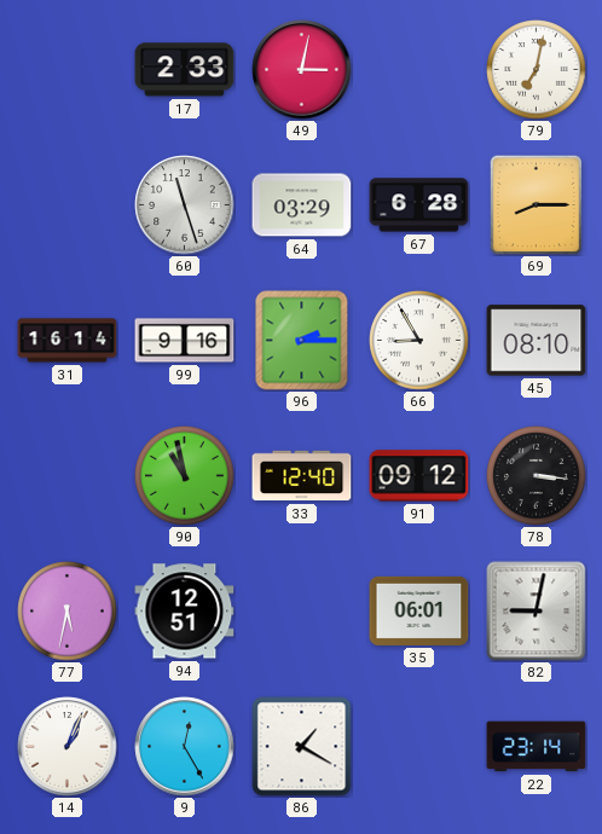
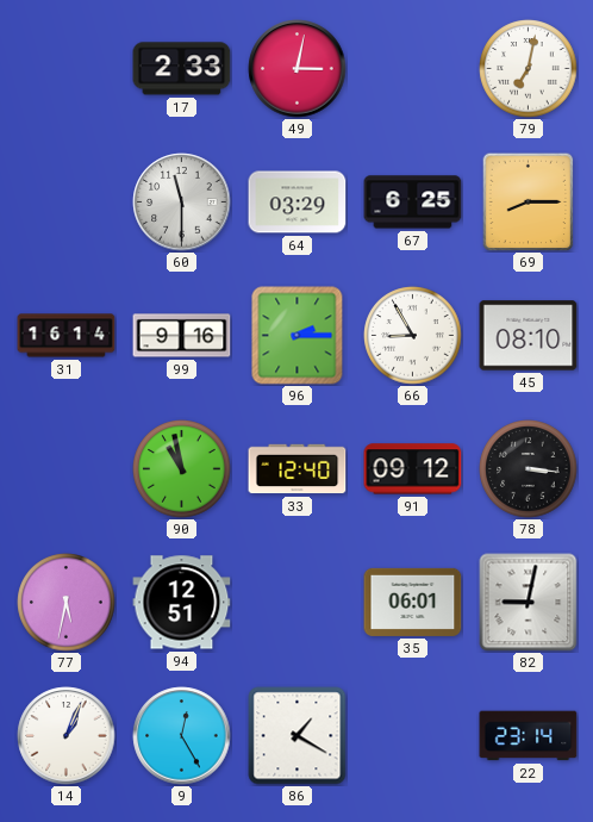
60: 11:27 -> 11:30 (182, 203)
67: 6:28 -> 6:25 (413, 203)
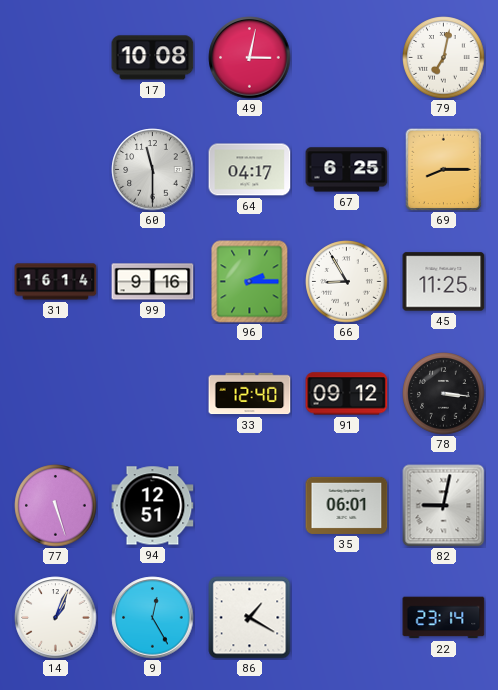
17: 2:33 -> 10:08 (153, 58)
64: 03:29 -> 04:17 (250, 170)
45: 08:10 -> 11:25 (444, 282)
90: 10:58 -> none (182, 469)
77: 5:32 -> 5:27 (56, 506)
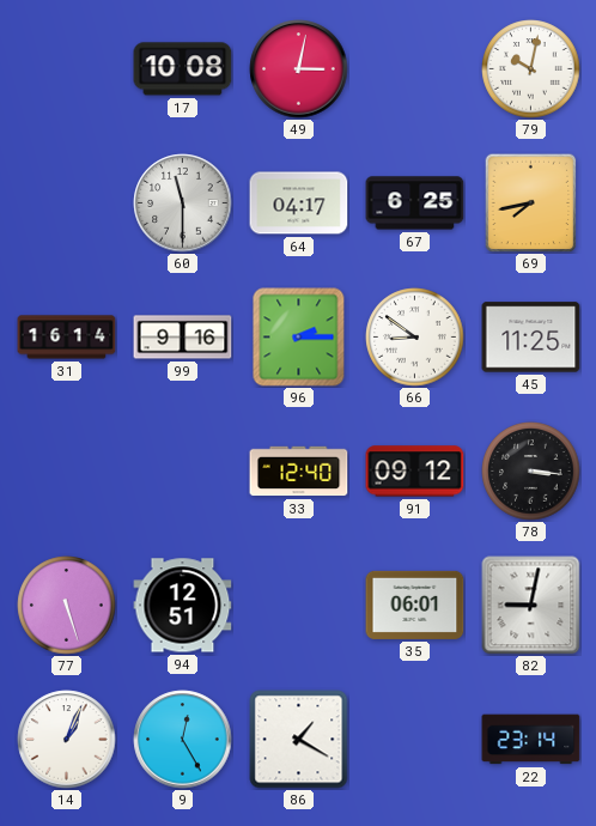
79: 7:02 -> 10:02 (531, 69)
69: 8:15 -> 7:43 (531, 202)
66: 8:55 -> 8:51 (415, 338)
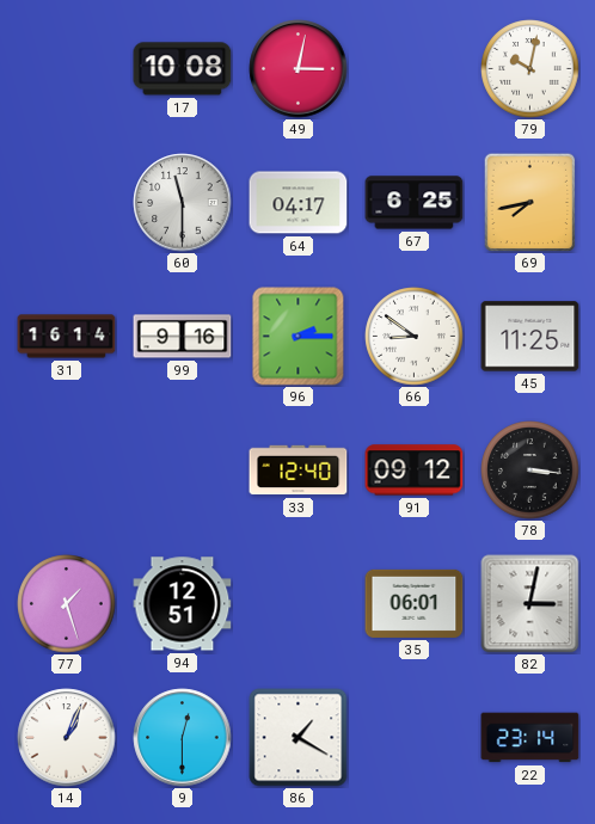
77: 5:27 -> 1:27 (67, 604)
82: 9:02 -> 3:02 (530, 604)
9: 12:25 -> 12:30 (183, 738)
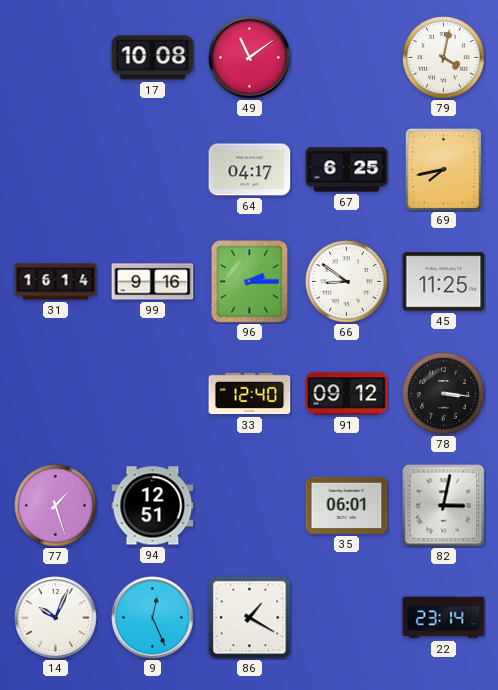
49: 3:02 -> 11:09 (250, 58)
79: 10:02 -> 4:02 (444, 58)
60: 11:30 -> none (183, 203)
14: 1:04 -> 10:04 (56, 618)
9: 12:30 -> 12:26 (153, 618)
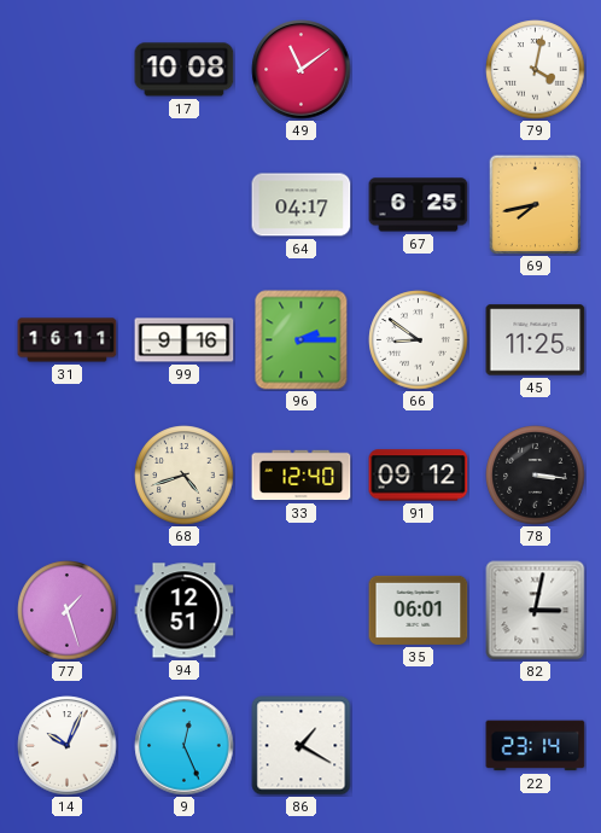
31: 16:14 -> 16:11 (68, 340)
68: none -> 4:42 (185, 476)
